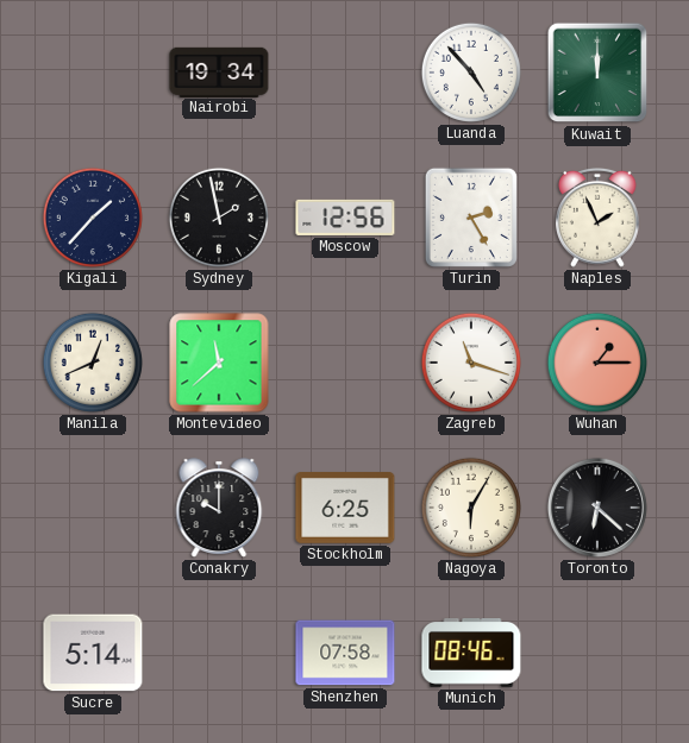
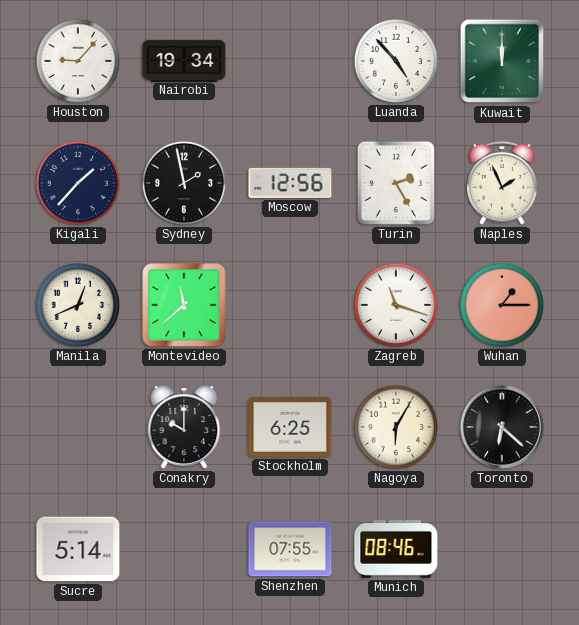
Houston: none -> 9:07 (78, 61)
Shenzhen: 07:58 -> 07:55 (290, 549)
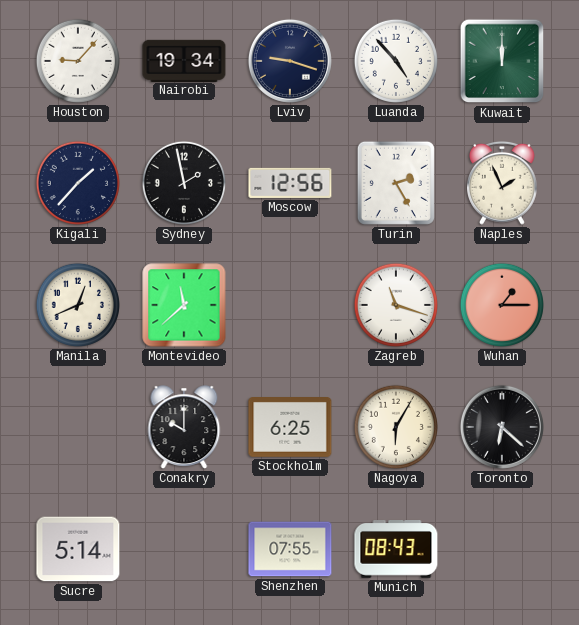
Lviv: none -> 9:18 (290, 61)
Munich: 08:46 -> 08:43 (396, 550)
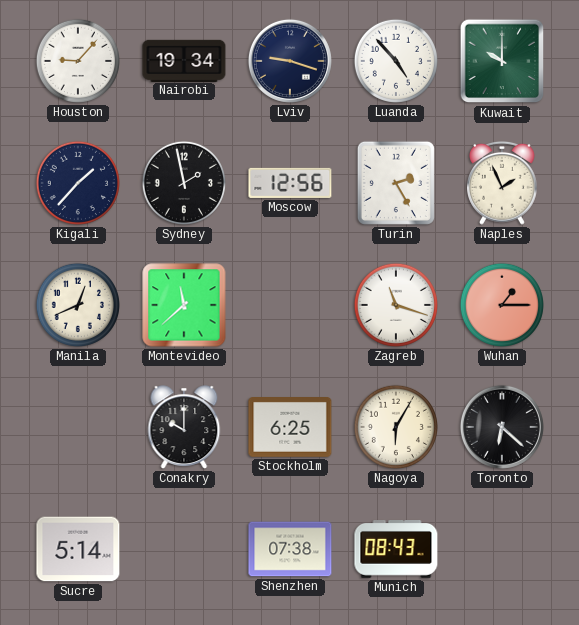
Kuwait: 12:00 -> 10:00 (502, 61)
Shenzhen: 07:55 -> 07:38 (290, 549)
